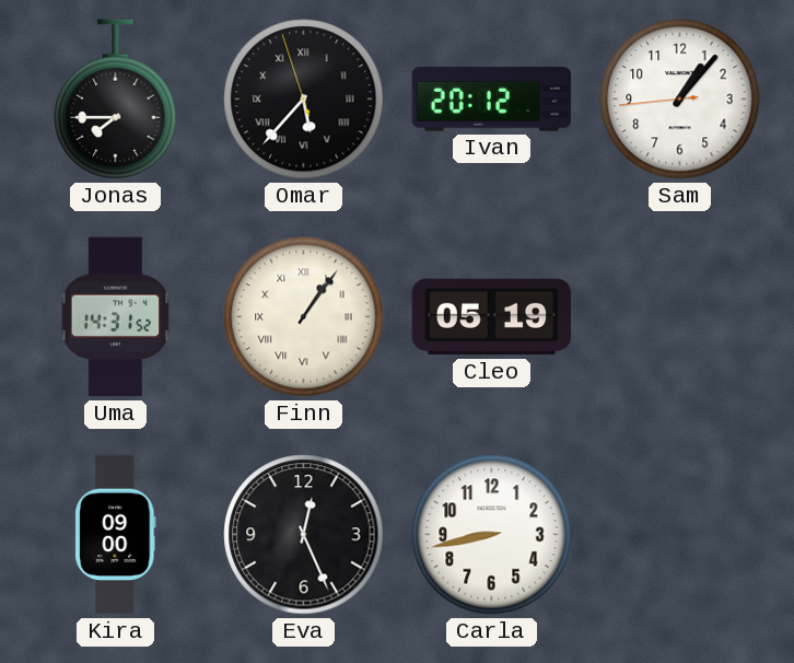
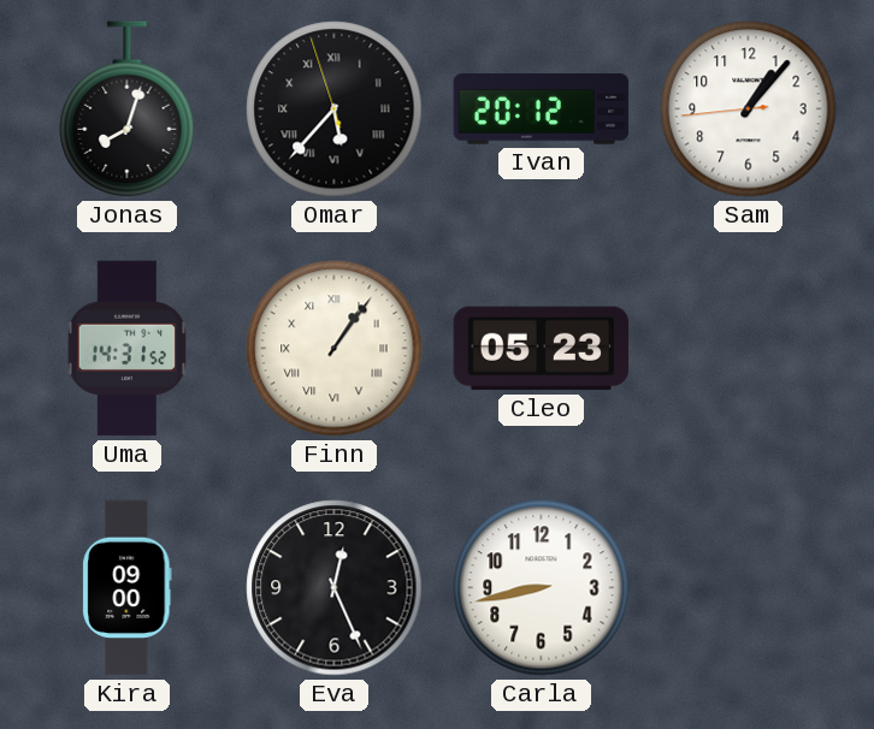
Jonas: 7:45 -> 8:03 (128, 109)
Cleo: 05:19 -> 05:23 (542, 349)
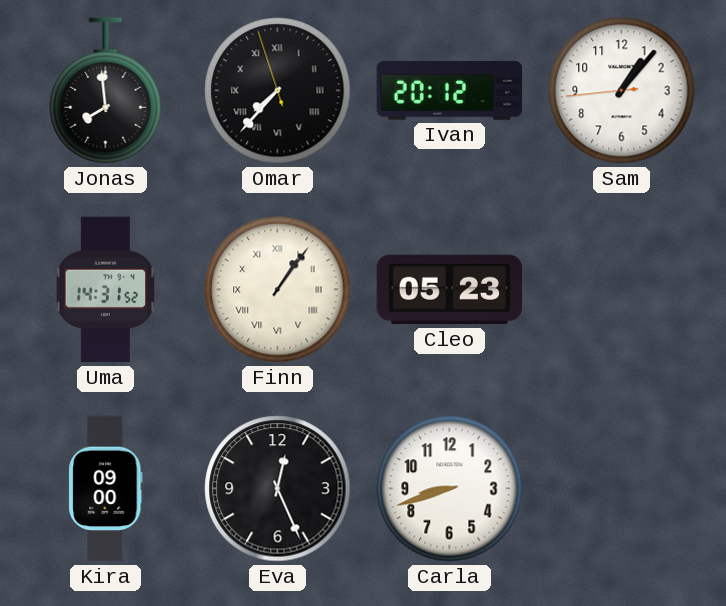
Jonas: 8:03 -> 7:59 (106, 91)
Omar: 5:36 -> 7:36 (278, 91)
Carla: 8:43 -> 8:42 (450, 489)
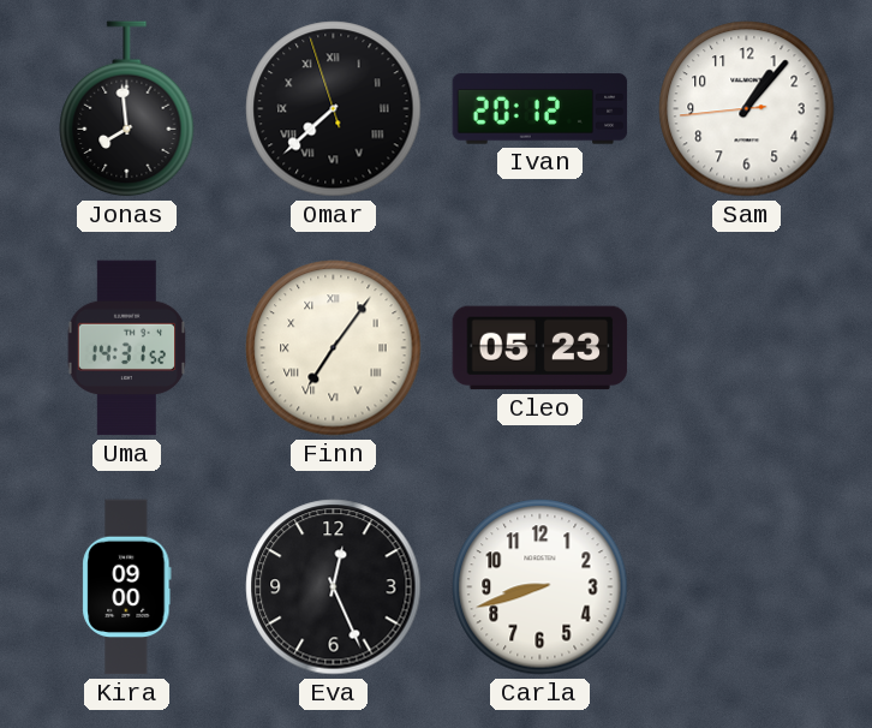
Omar: 7:36 -> 7:37 (334, 109)
Finn: 1:06 -> 7:06 (334, 348)
